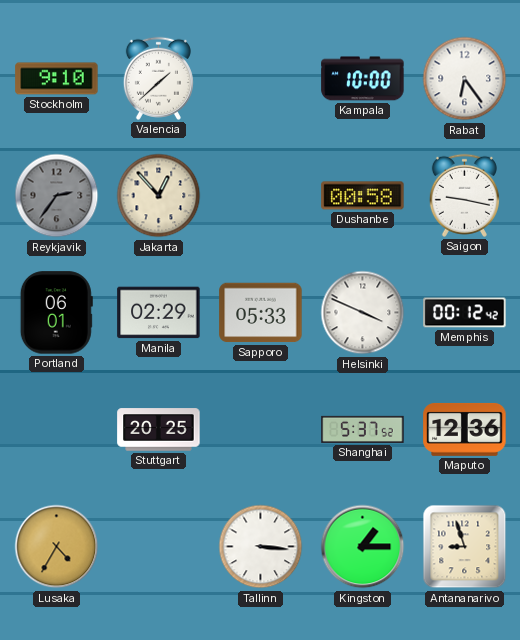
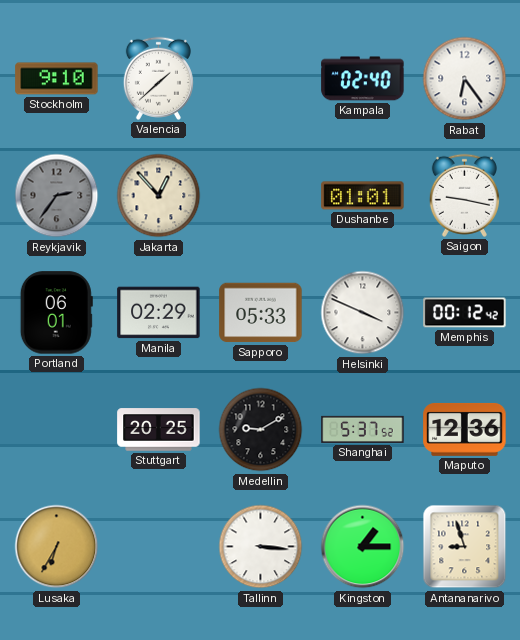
Kampala: 10:00 -> 02:40 (363, 79)
Dushanbe: 00:58 -> 01:01 (363, 196)
Medellin: none -> 9:10 (261, 430)
Lusaka: 4:35 -> 6:35 (57, 547)
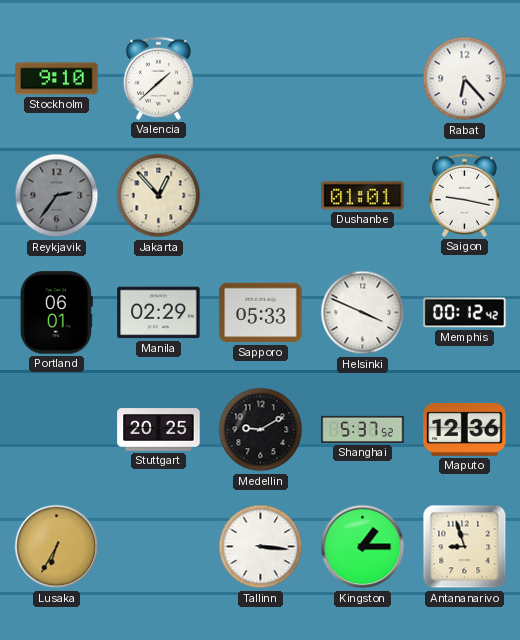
Kampala: 02:40 -> none (363, 79)
Rabat: 6:24 -> 6:23 (465, 79)
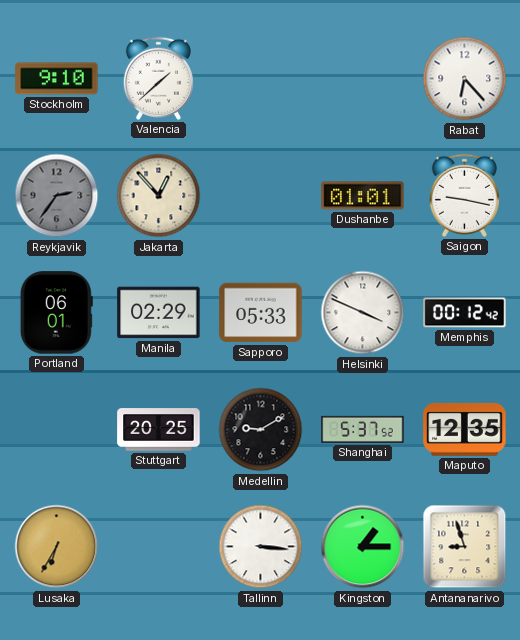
Maputo: 12:36 -> 12:35 (465, 429)
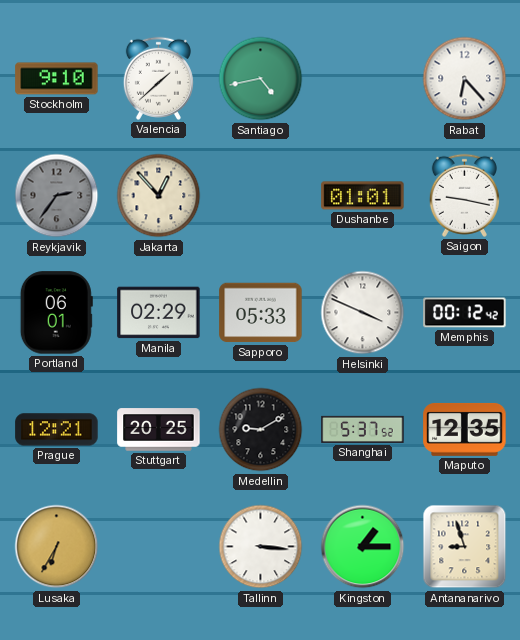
Santiago: none -> 4:43 (261, 79)
Prague: none -> 12:21 (57, 430)
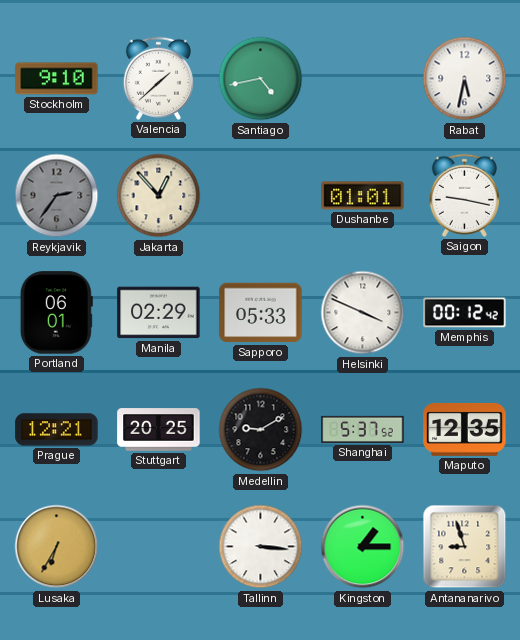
Rabat: 6:23 -> 5:32 (465, 79)
